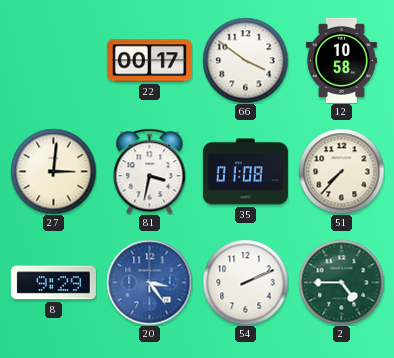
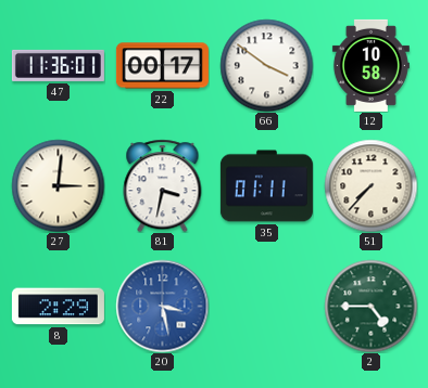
47: none -> 11:36 (58, 65)
35: 01:08 -> 01:11 (266, 186)
8: 9:29 -> 2:29 (58, 307)
20: 3:24 -> 3:28 (162, 306)
54: 2:11 -> none (245, 282)
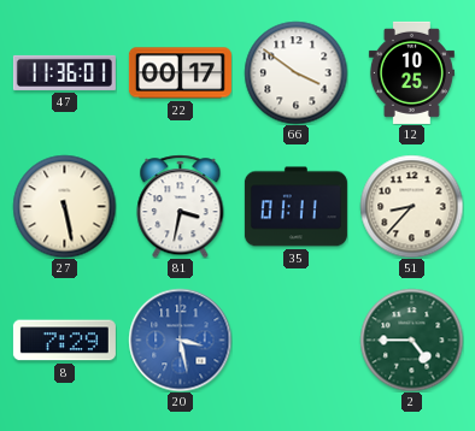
12: 10:58 -> 10:25 (411, 72)
27: 3:01 -> 5:28 (64, 206)
51: 7:37 -> 8:37 (411, 206)
8: 2:29 -> 7:29 (64, 341)
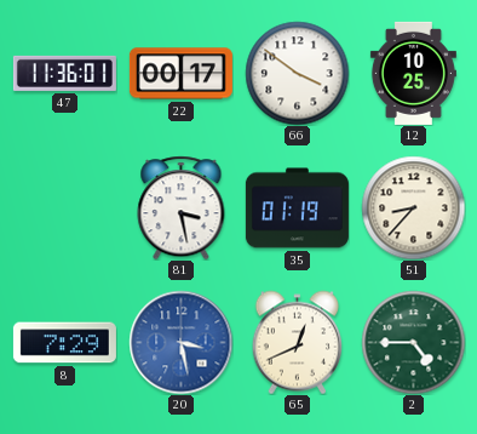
27: 5:28 -> none (64, 206)
81: 3:32 -> 3:28 (182, 207)
35: 01:11 -> 01:19 (297, 209)
65: none -> 12:41 (297, 342)
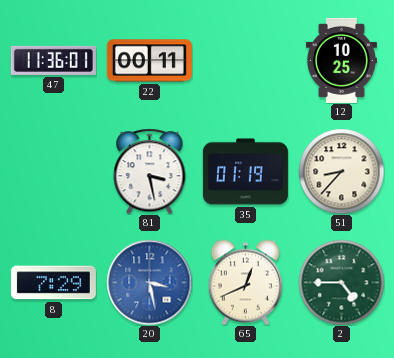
22: 00:17 -> 00:11 (149, 61)
66: 3:51 -> none (297, 73)
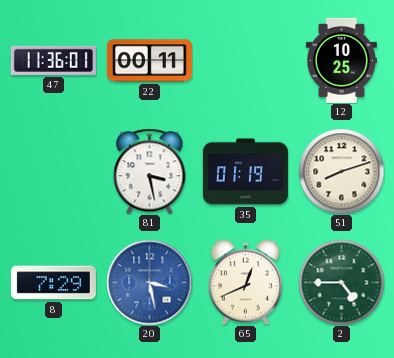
51: 8:37 -> 8:12 (341, 171)
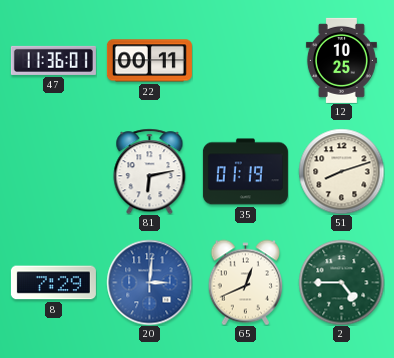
81: 3:28 -> 6:13 (150, 171)
20: 3:28 -> 3:01 (149, 282)
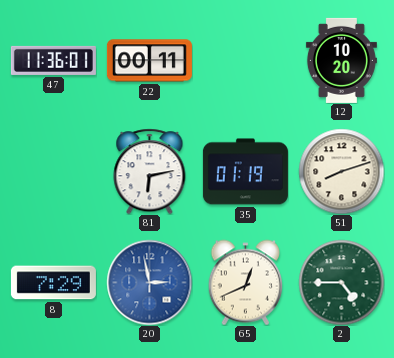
12: 10:25 -> 10:20 (341, 60)
20: 3:01 -> 2:58 (149, 282)
